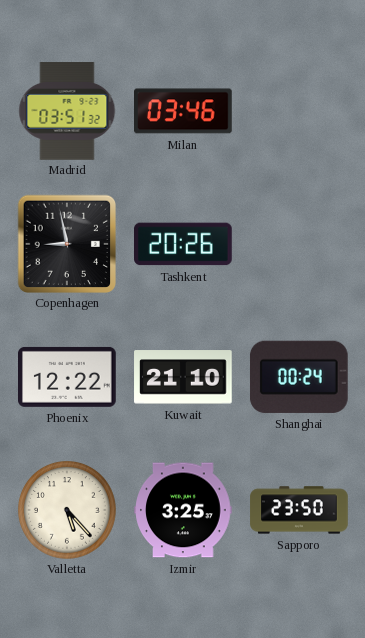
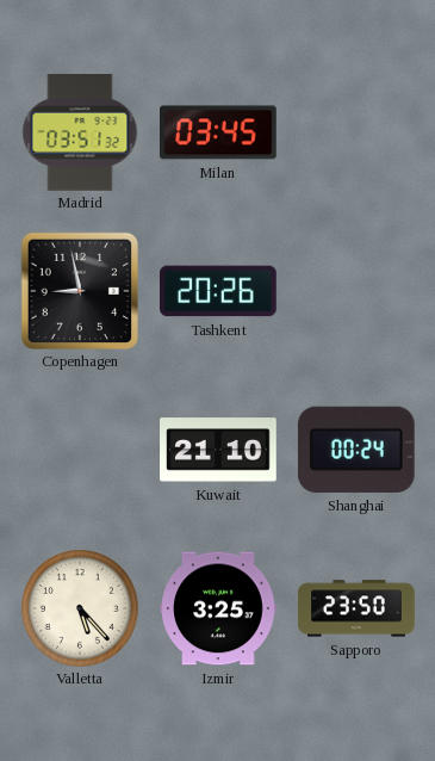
Milan: 03:46 -> 03:45 (219, 132)
Phoenix: 12:22 -> none (68, 377)
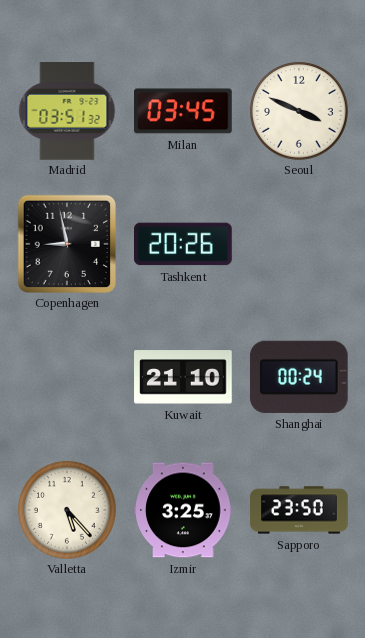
Seoul: none -> 3:49 (300, 112)
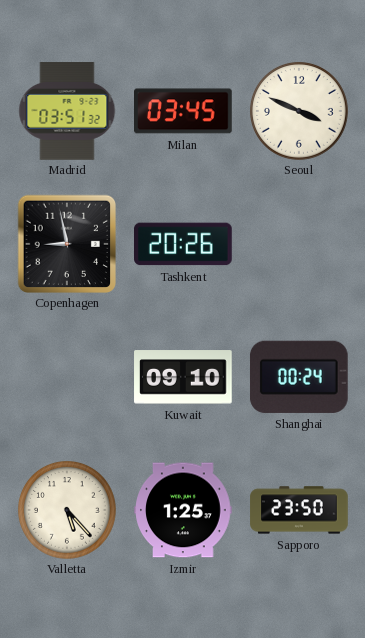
Kuwait: 21:10 -> 09:10 (183, 377)
Izmir: 3:25 -> 1:25 (183, 510)
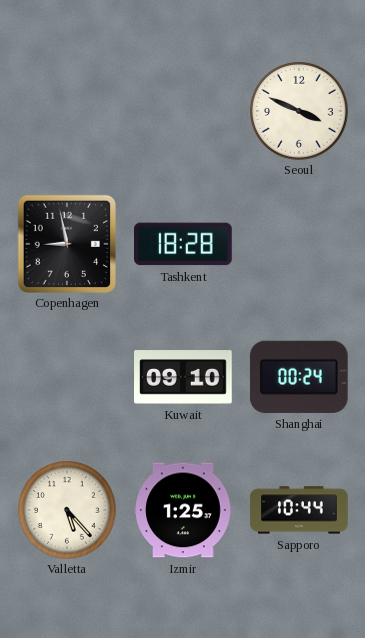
Madrid: 03:51 -> none (67, 111)
Milan: 03:45 -> none (184, 111)
Tashkent: 20:26 -> 18:28 (184, 244)
Sapporo: 23:50 -> 10:44 (299, 510)
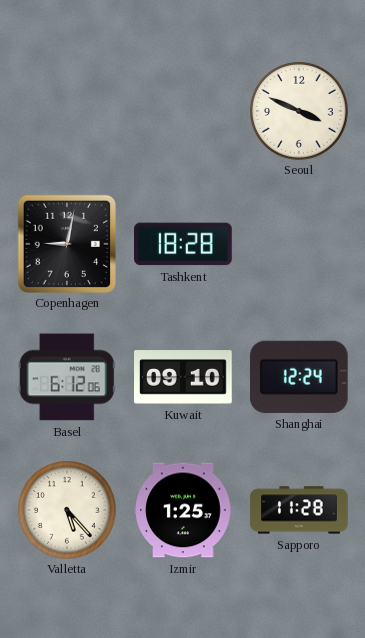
Copenhagen: 8:58 -> 9:02 (66, 243)
Basel: none -> 6:12 (67, 377)
Shanghai: 00:24 -> 12:24 (299, 377)
Sapporo: 10:44 -> 11:28 (299, 510)
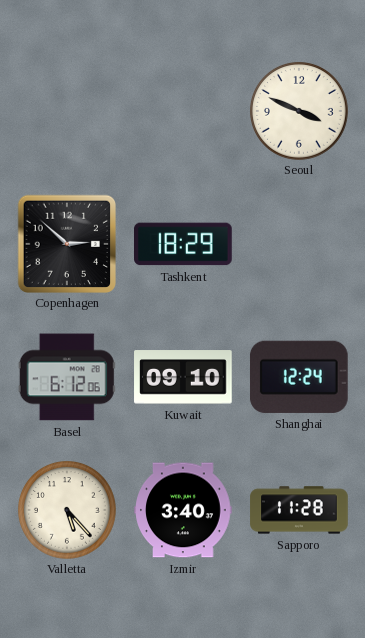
Copenhagen: 9:02 -> 2:52 (66, 243)
Tashkent: 18:28 -> 18:29 (184, 244)
Izmir: 1:25 -> 3:40 (183, 510)
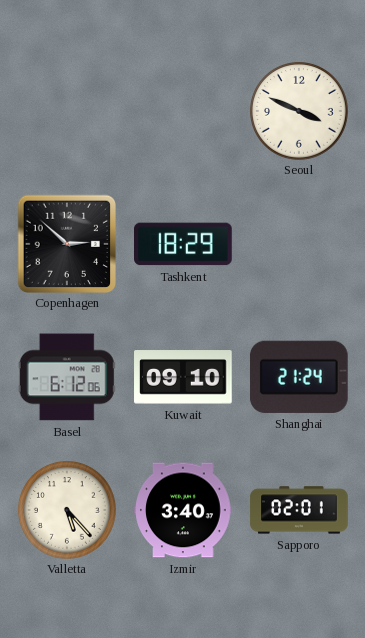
Shanghai: 12:24 -> 21:24 (299, 377)
Sapporo: 11:28 -> 02:01 (299, 510)
